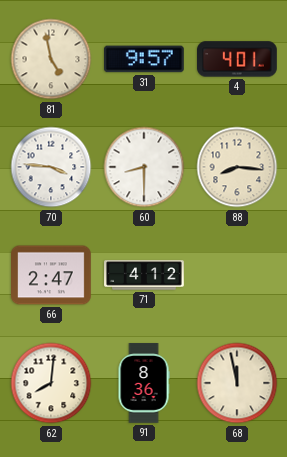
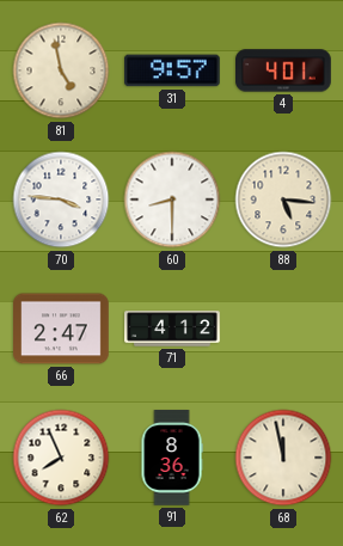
88: 8:16 -> 5:16 (283, 200)
62: 8:01 -> 7:56 (61, 458)
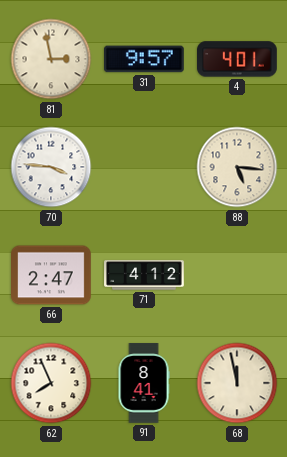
81: 4:58 -> 2:58 (51, 59)
60: 8:30 -> none (172, 200)
91: 8:36 -> 8:41 (144, 383)
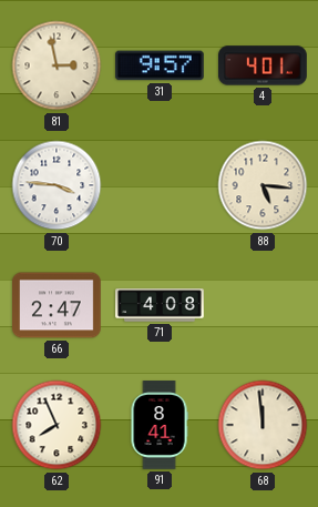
71: 4:12 -> 4:08 (160, 305)
68: 11:58 -> 11:59 (263, 425)
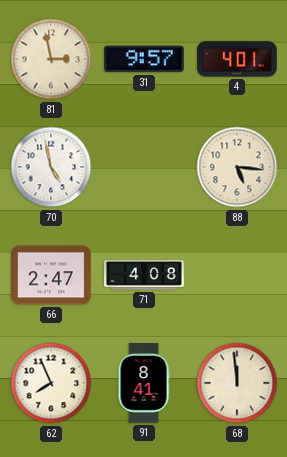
70: 3:46 -> 4:58 (51, 167)
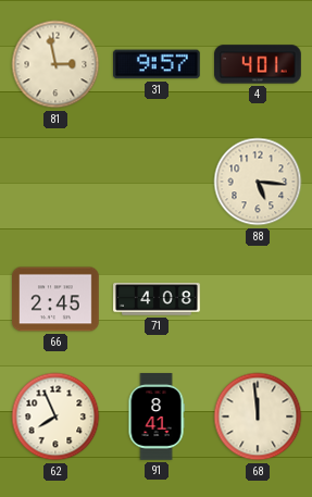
70: 4:58 -> none (51, 167)
66: 2:47 -> 2:45 (57, 299)
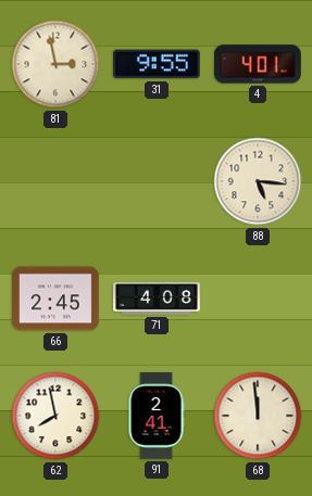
31: 9:57 -> 9:55 (158, 64)
62: 7:56 -> 7:58 (55, 416)
91: 8:41 -> 2:41 (157, 416)
